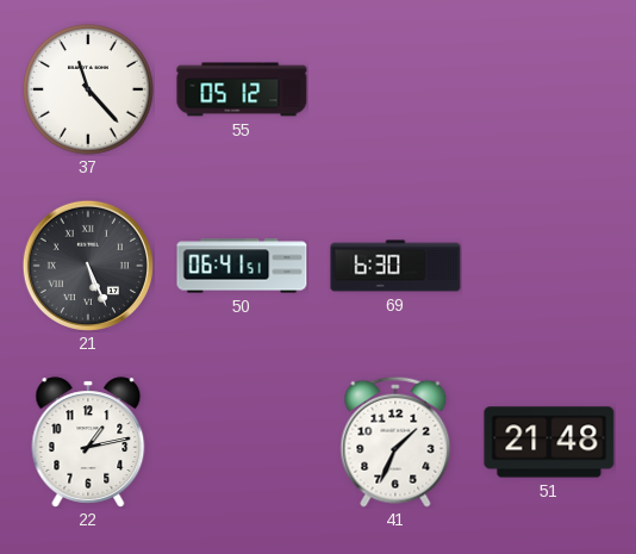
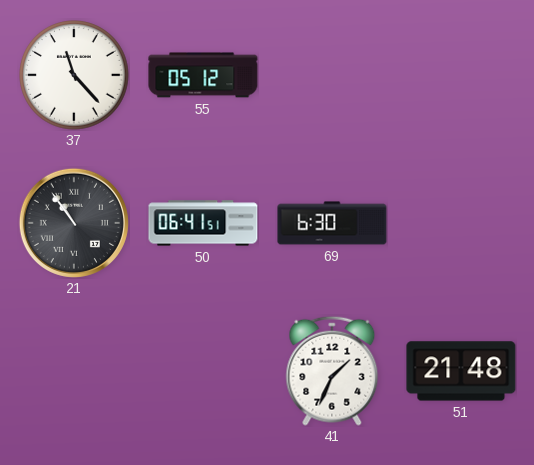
21: 5:26 -> 10:54 (74, 223)
22: 1:13 -> none (88, 442)
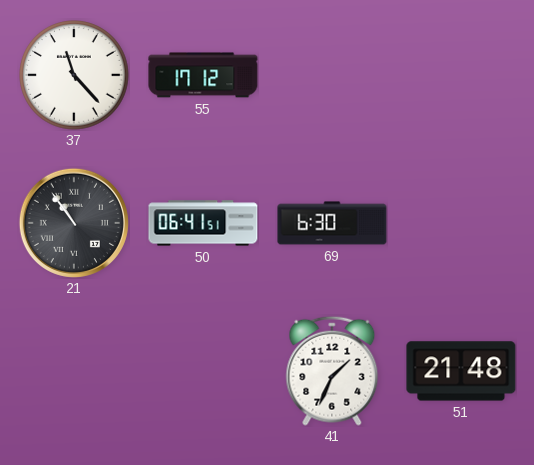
55: 05:12 -> 17:12 (203, 75)
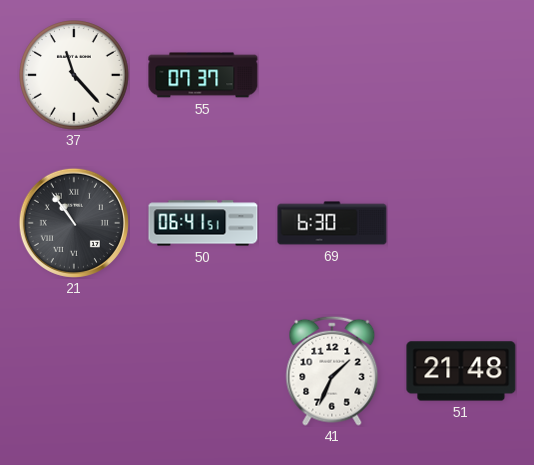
55: 17:12 -> 07:37 (203, 75)
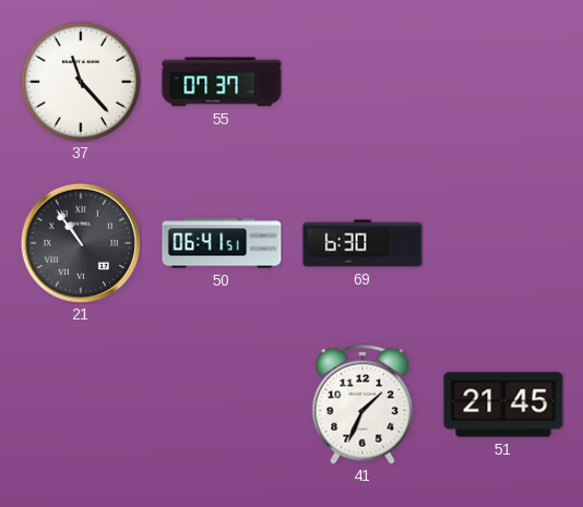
51: 21:48 -> 21:45 (503, 405)
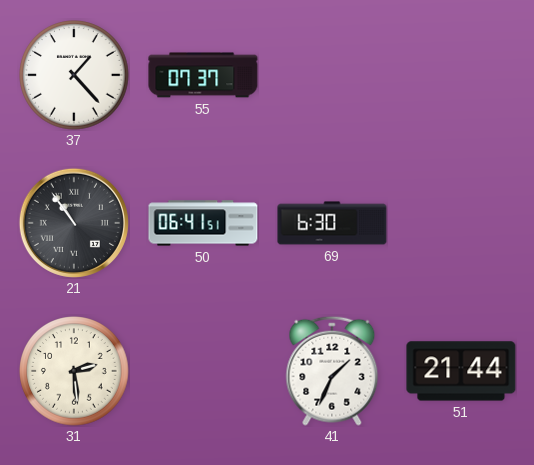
37: 11:23 -> 1:23 (74, 75)
31: none -> 2:29 (74, 371)
51: 21:45 -> 21:44 (461, 371)
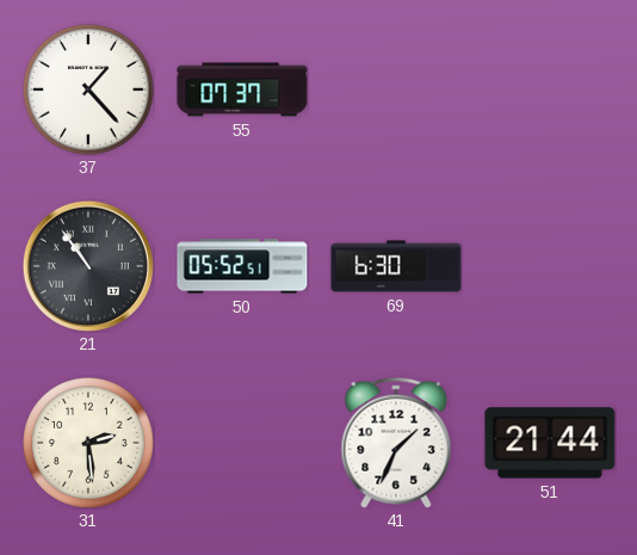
50: 06:41 -> 05:52 (242, 266)
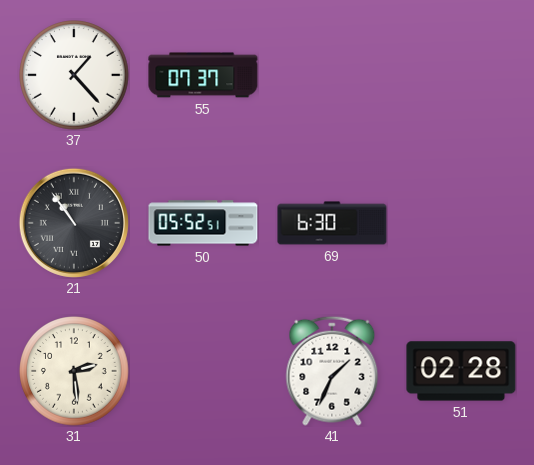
51: 21:44 -> 02:28 (461, 371)
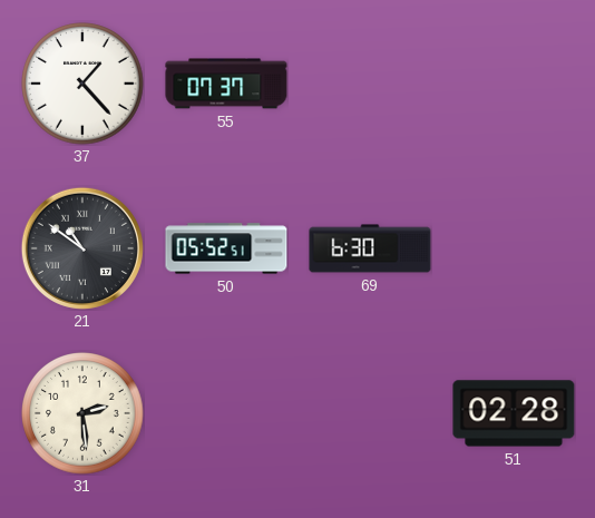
21: 10:54 -> 10:51 (82, 248)
41: 1:34 -> none (332, 371)
